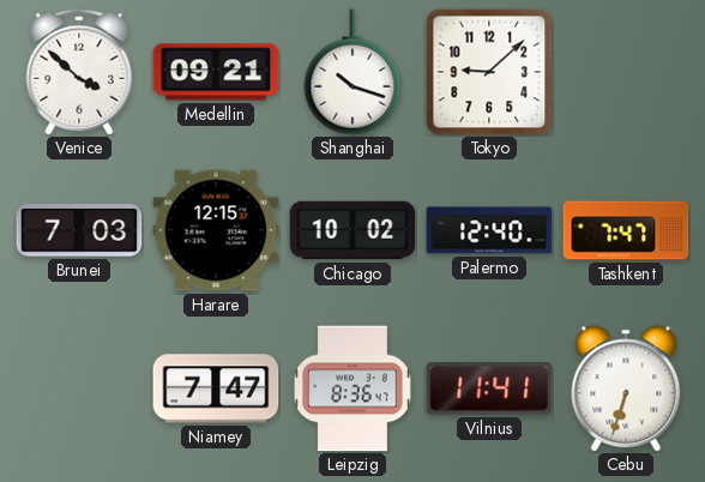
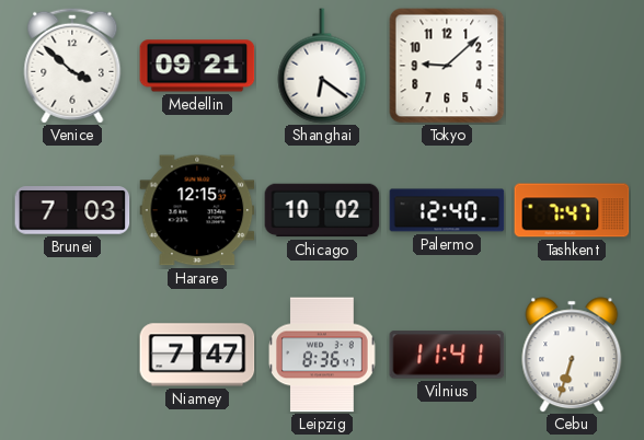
Shanghai: 10:18 -> 6:21 (322, 66)
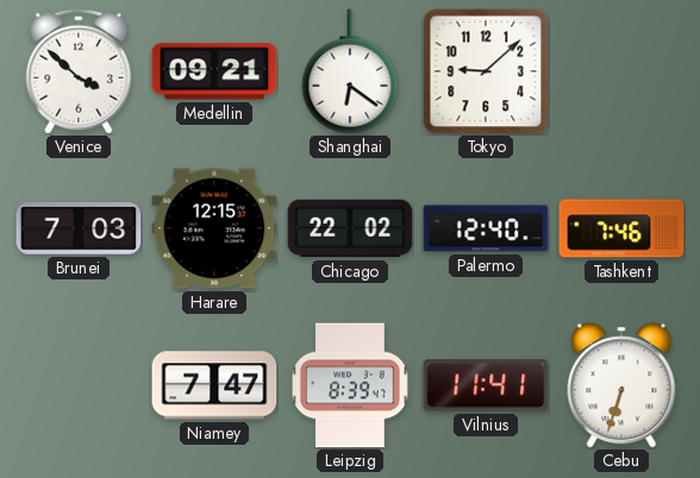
Chicago: 10:02 -> 22:02 (350, 228)
Tashkent: 7:47 -> 7:46 (621, 228)
Leipzig: 8:36 -> 8:39 (350, 385)
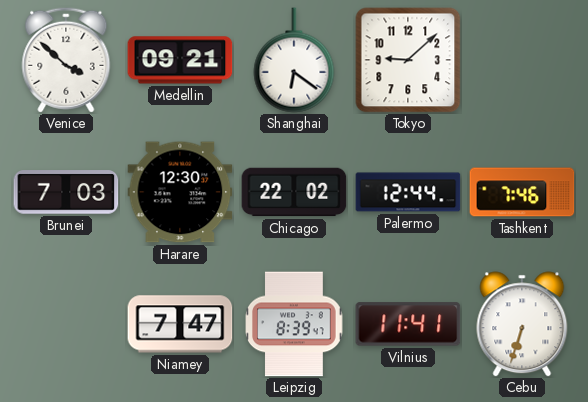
Harare: 12:15 -> 12:30 (180, 192)
Palermo: 12:40 -> 12:44 (408, 192)
